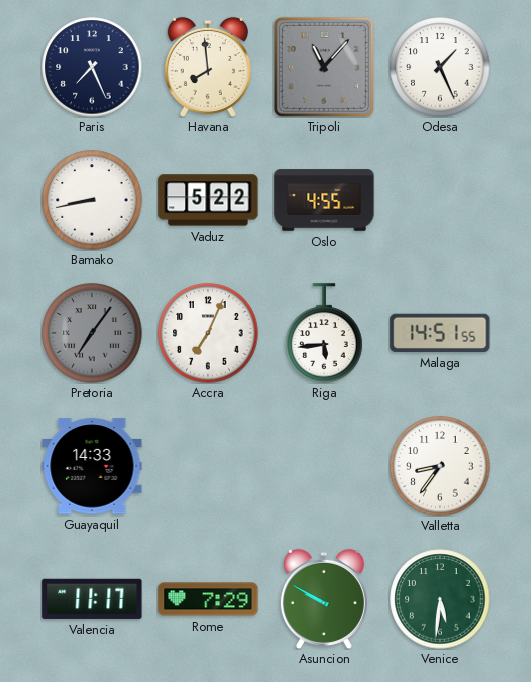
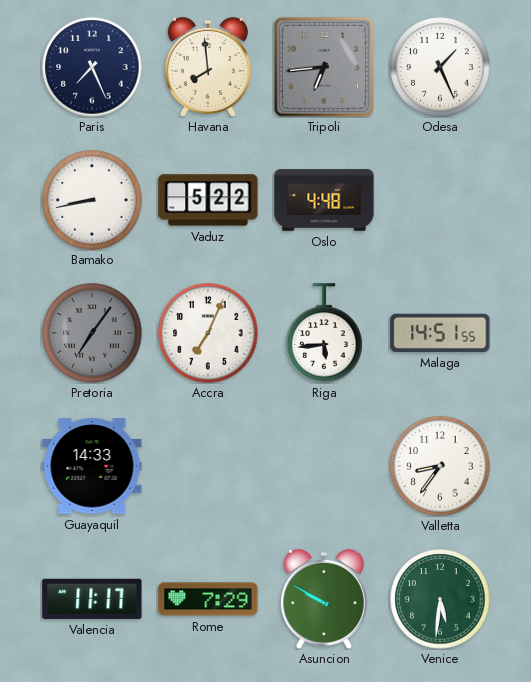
Tripoli: 11:07 -> 6:44 (324, 67)
Oslo: 4:55 -> 4:48 (324, 200)
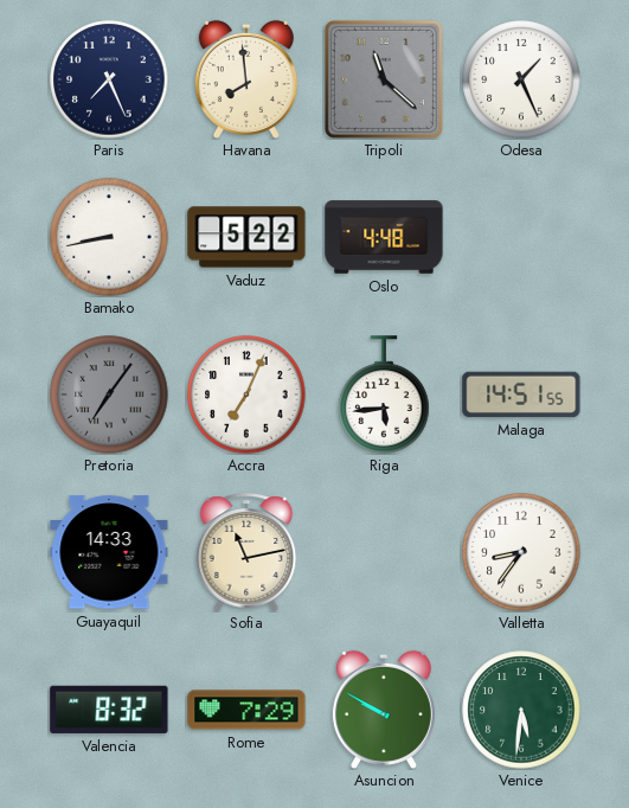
Tripoli: 6:44 -> 11:22 (384, 79)
Sofia: none -> 11:13 (246, 552)
Valencia: 11:17 -> 8:32 (109, 710)
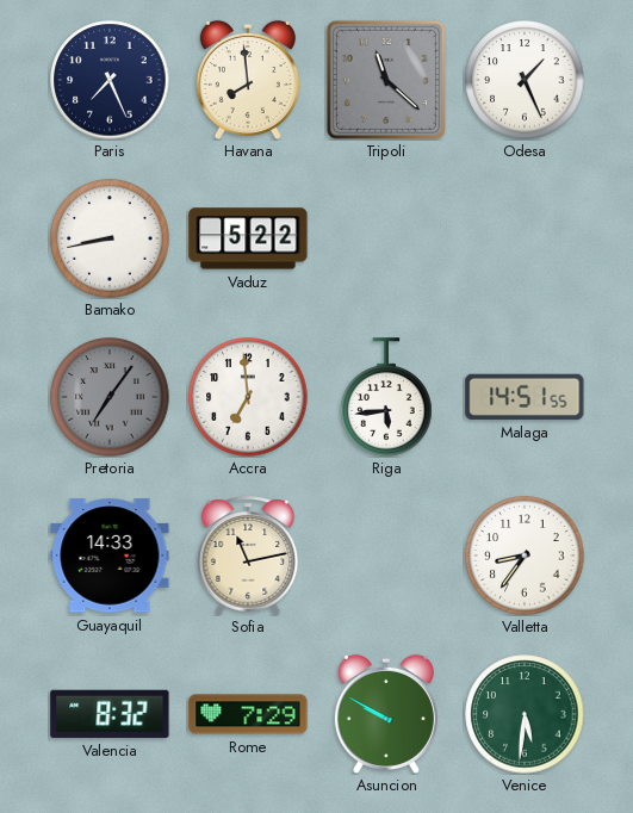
Oslo: 4:48 -> none (384, 237)
Accra: 7:04 -> 6:59 (248, 397)
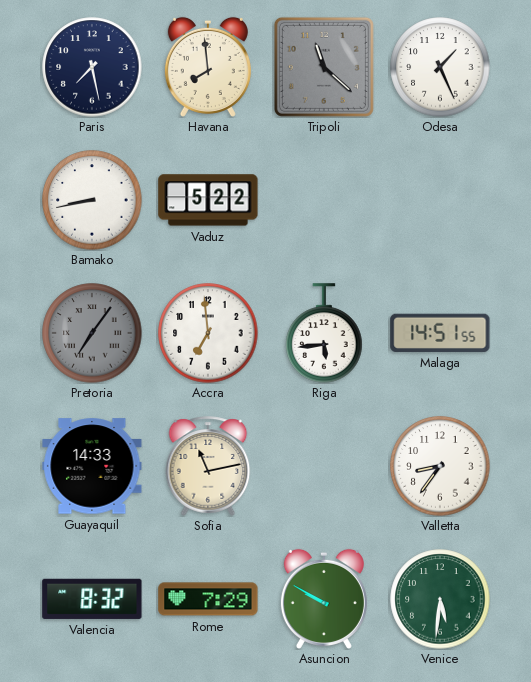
Paris: 7:26 -> 7:28 (92, 67)
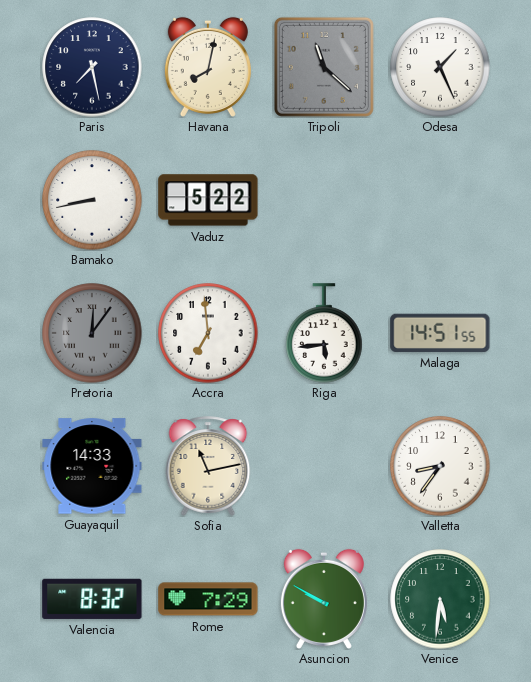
Havana: 7:59 -> 8:02 (208, 67)
Pretoria: 7:06 -> 12:06 (92, 333)
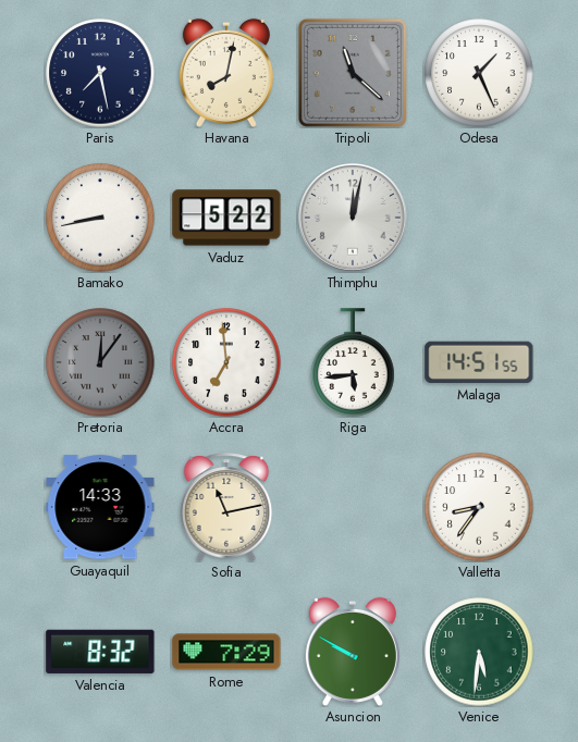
Thimphu: none -> 12:02 (354, 219)
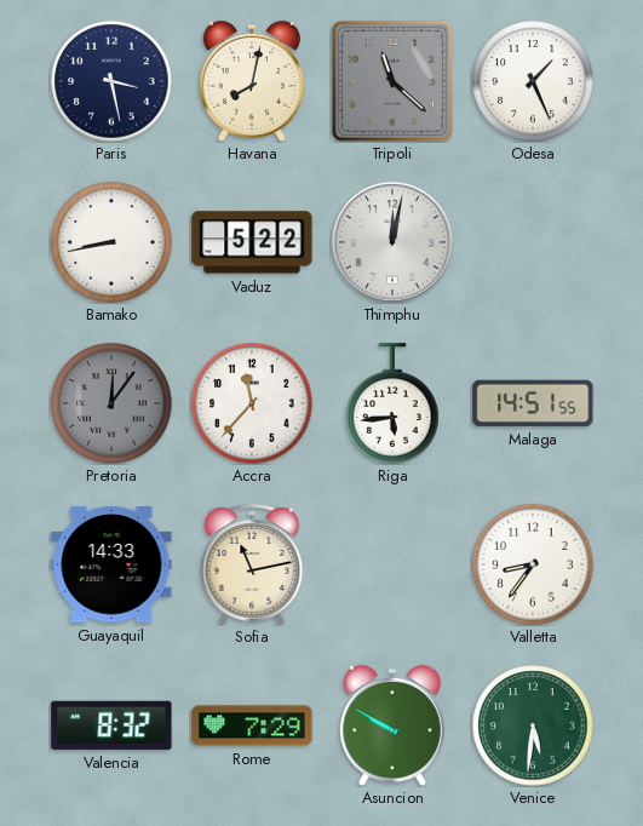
Paris: 7:28 -> 3:28 (111, 81)
Accra: 6:59 -> 11:37 (252, 403)
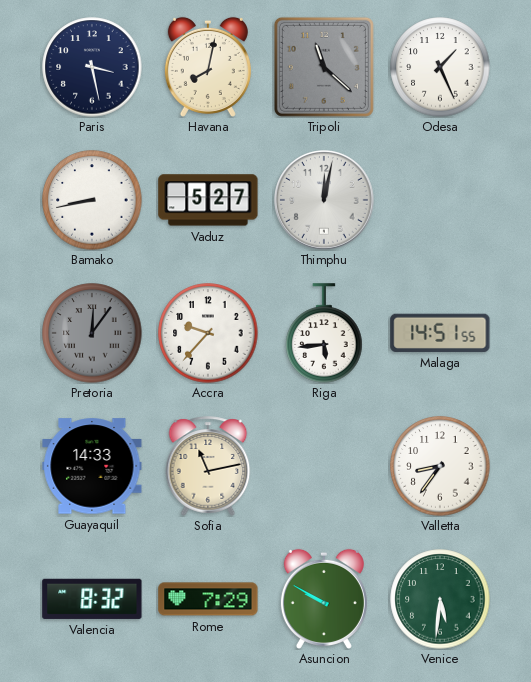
Vaduz: 5:22 -> 5:27 (208, 200)
Accra: 11:37 -> 9:37 (208, 333)
